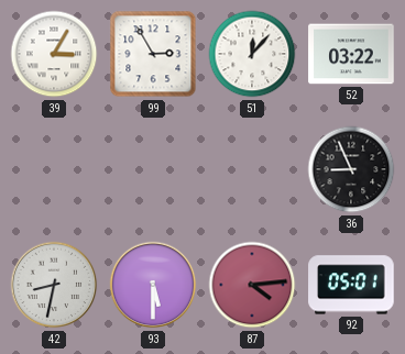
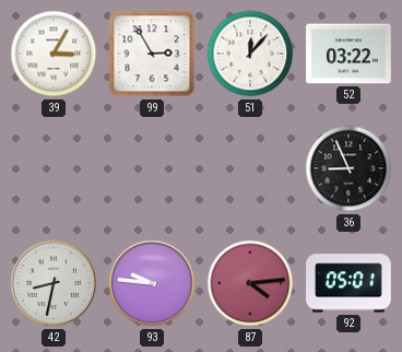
93: 5:30 -> 9:46 (152, 283)
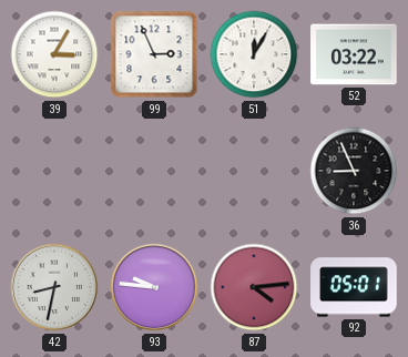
99: 2:55 -> 2:56 (154, 54)
51: 12:07 -> 12:05 (254, 54)
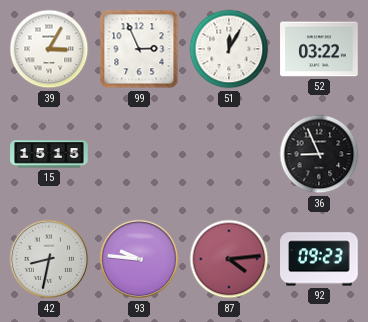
15: none -> 15:15 (49, 154)
92: 05:01 -> 09:23 (319, 259)
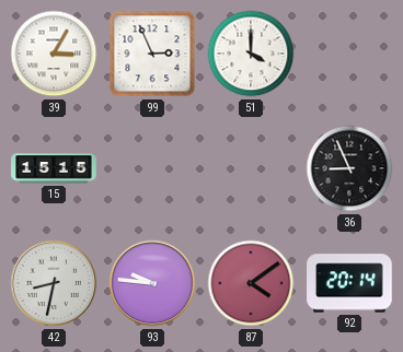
51: 12:05 -> 4:00 (251, 54)
52: 03:22 -> none (319, 49)
87: 4:14 -> 4:09 (251, 283)
92: 09:23 -> 20:14 (349, 283)
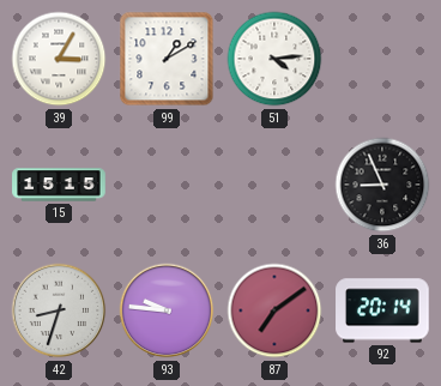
99: 2:56 -> 1:10 (167, 59)
51: 4:00 -> 4:14 (274, 59)
42: 8:32 -> 8:33 (59, 310)
87: 4:09 -> 7:09 (274, 310)
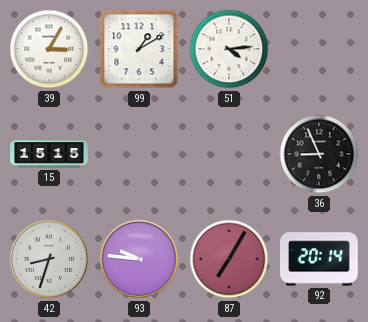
87: 7:09 -> 7:05 (229, 259)
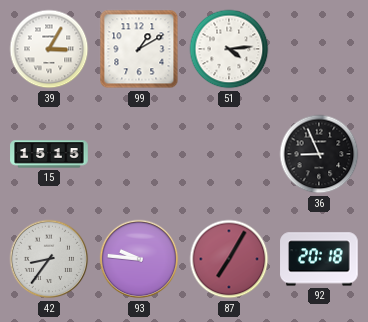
42: 8:33 -> 8:36 (49, 259)
92: 20:14 -> 20:18 (319, 259)
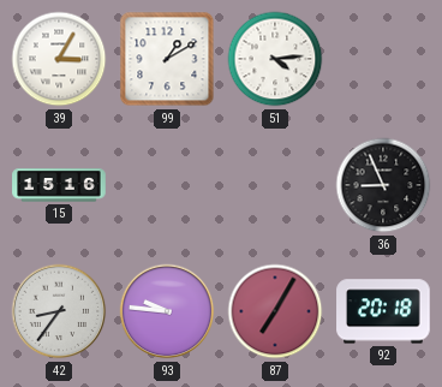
15: 15:15 -> 15:16 (59, 185)
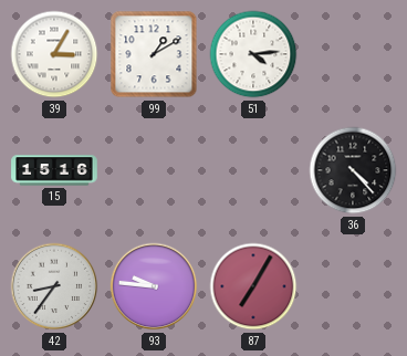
36: 8:56 -> 4:23 (353, 170)
92: 20:18 -> none (383, 311)
